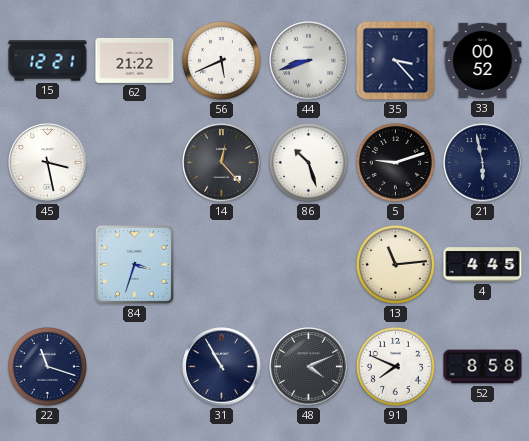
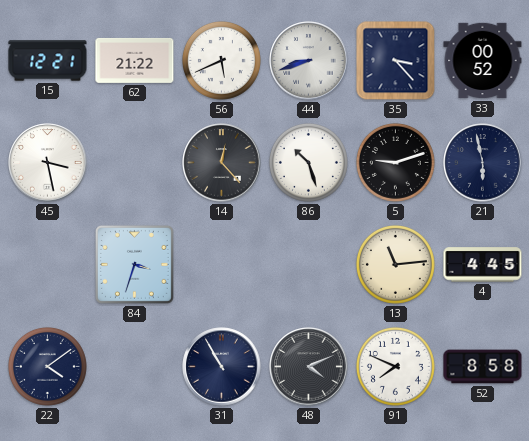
22: 11:18 -> 4:09 (47, 366)
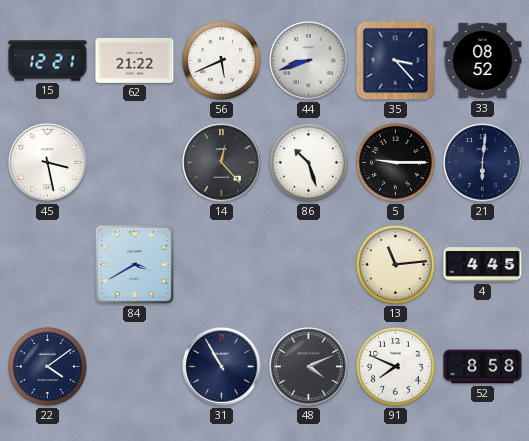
33: 00:52 -> 08:52 (483, 61)
5: 9:12 -> 9:15 (395, 162)
21: 5:58 -> 6:01 (483, 163)
84: 3:33 -> 3:40 (134, 264)
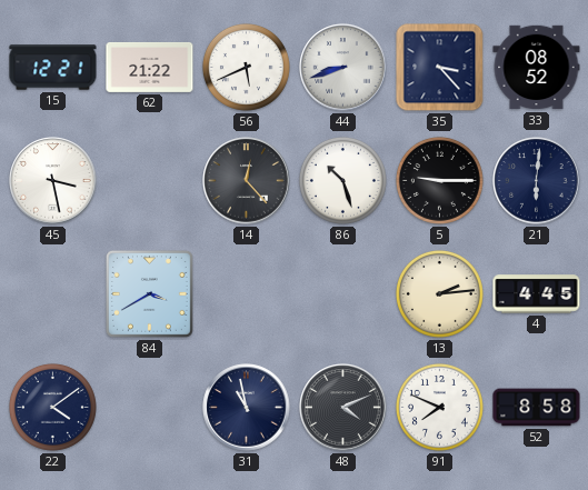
13: 11:14 -> 2:14 (439, 293)
31: 10:55 -> 10:58 (247, 408)
